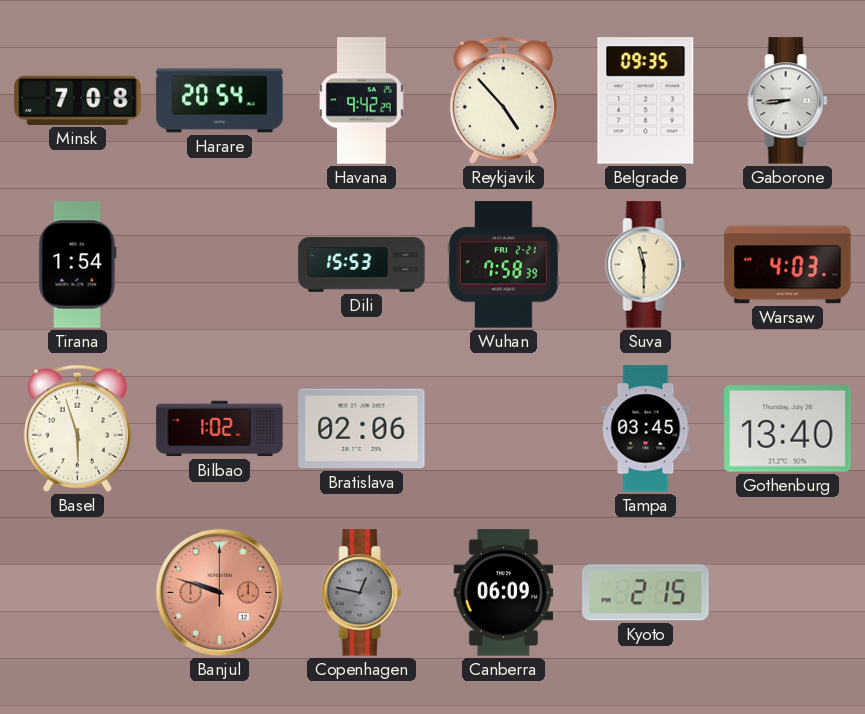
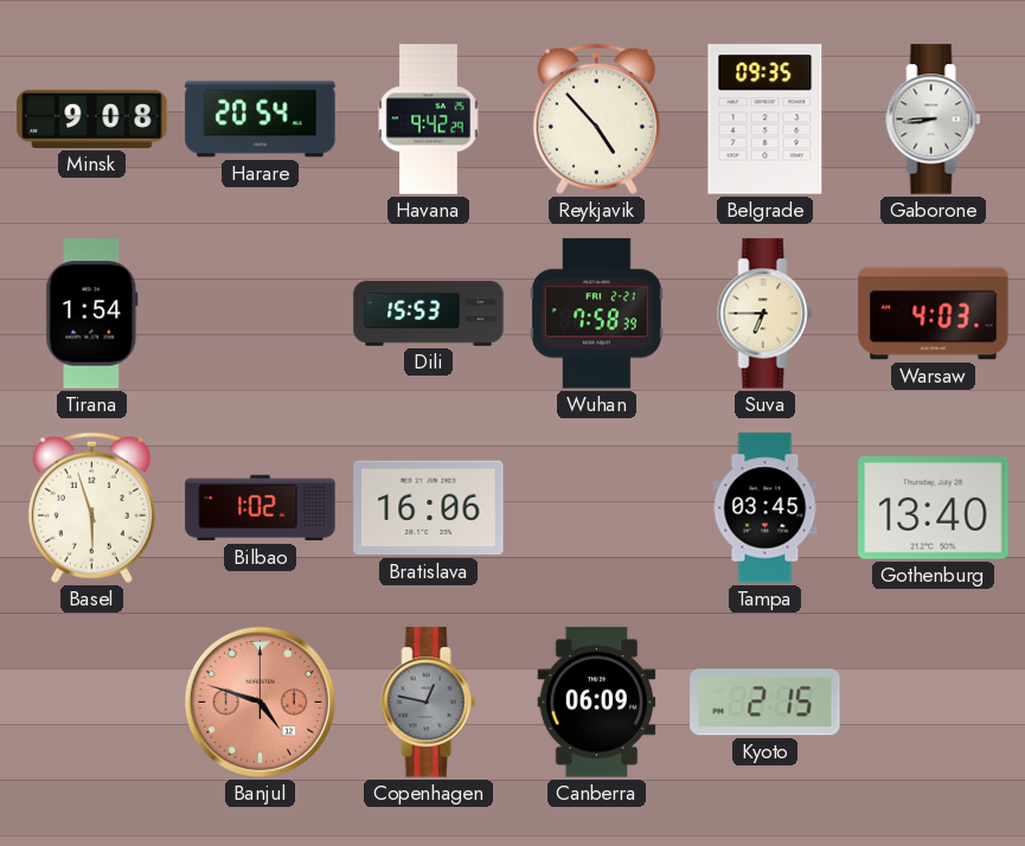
Minsk: 7:08 -> 9:08 (92, 118)
Suva: 11:30 -> 6:45 (765, 314)
Bratislava: 02:06 -> 16:06 (429, 508)
Banjul: 9:48 -> 4:48 (260, 701)
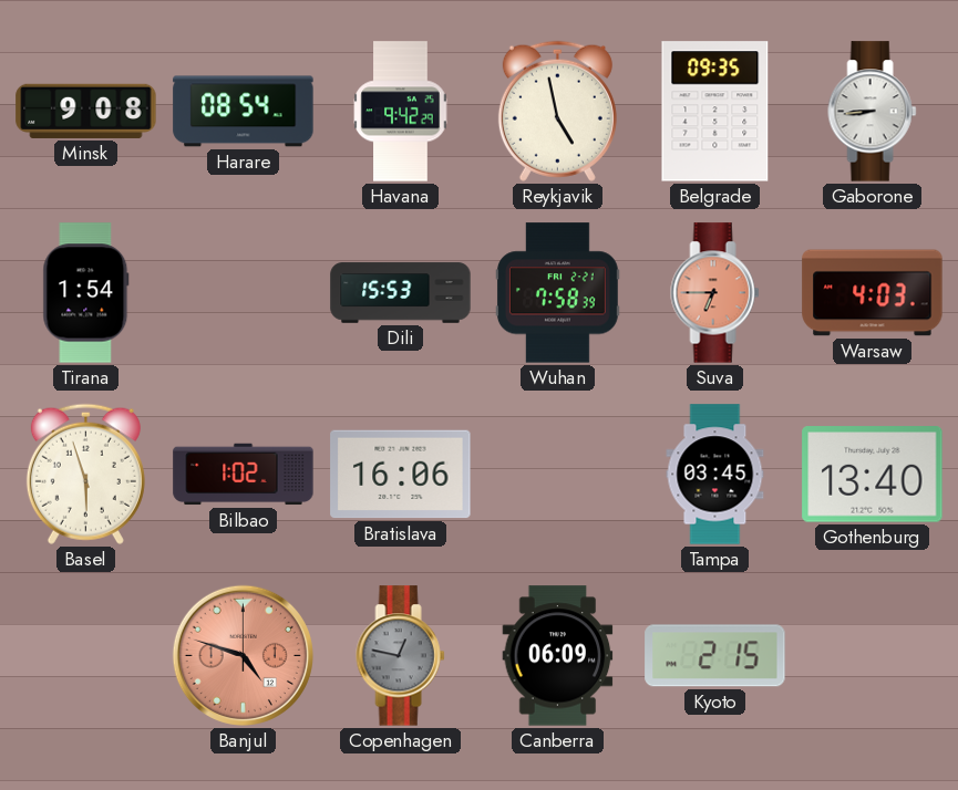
Harare: 20:54 -> 08:54 (244, 112)
Reykjavik: 4:53 -> 4:58 (557, 111)
Suva dial: cream -> salmon (715, 293)
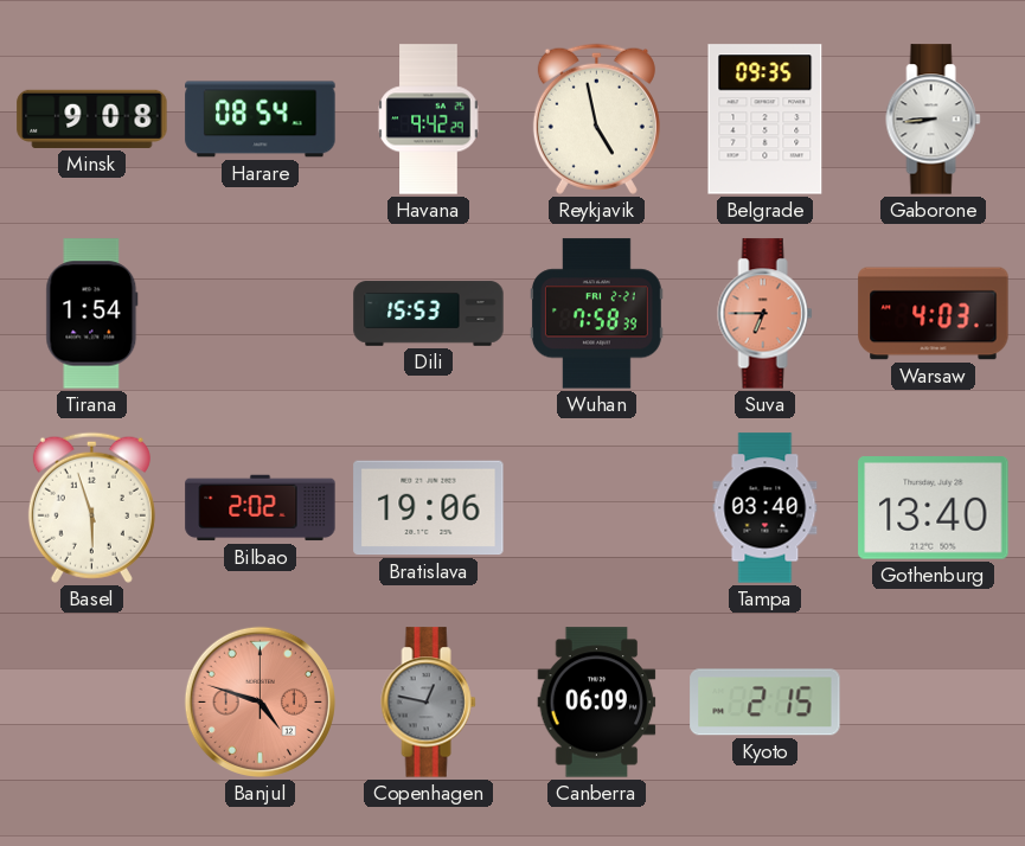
Bilbao: 1:02 -> 2:02 (261, 508)
Bratislava: 16:06 -> 19:06 (429, 508)
Tampa: 03:45 -> 03:40 (765, 508)
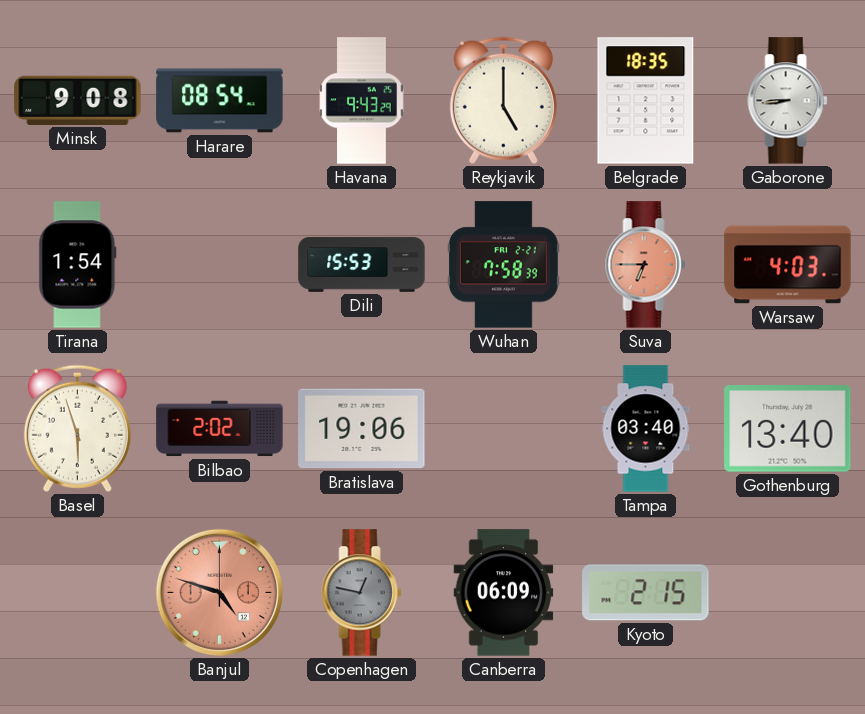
Havana: 9:42 -> 9:43 (362, 101)
Reykjavik: 4:58 -> 5:00 (503, 100)
Belgrade: 09:35 -> 18:35 (646, 101)
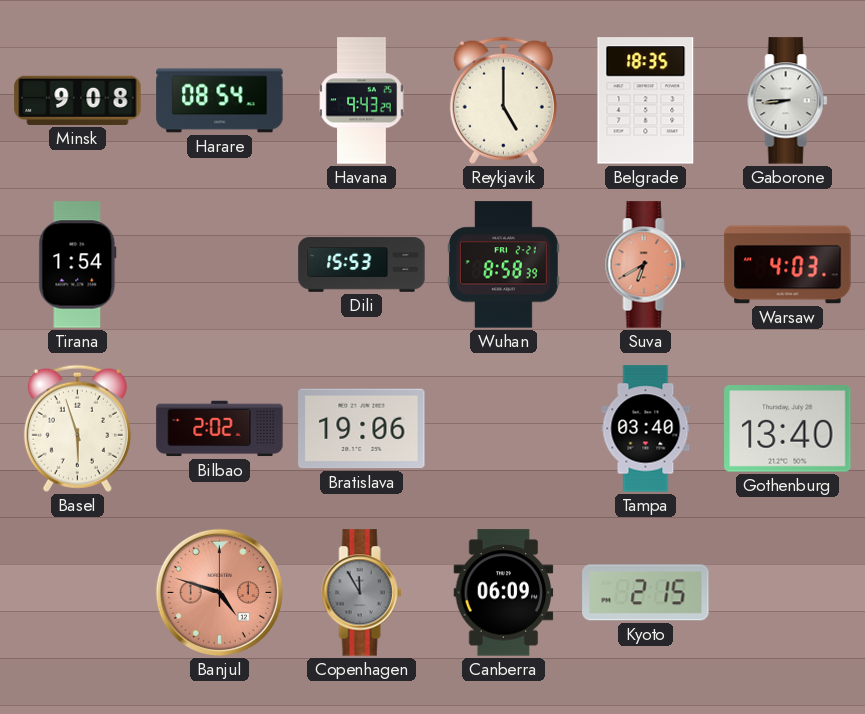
Wuhan: 7:58 -> 8:58 (503, 265)
Suva: 6:45 -> 6:40 (646, 265)
Copenhagen: 12:47 -> 11:55 (362, 593)
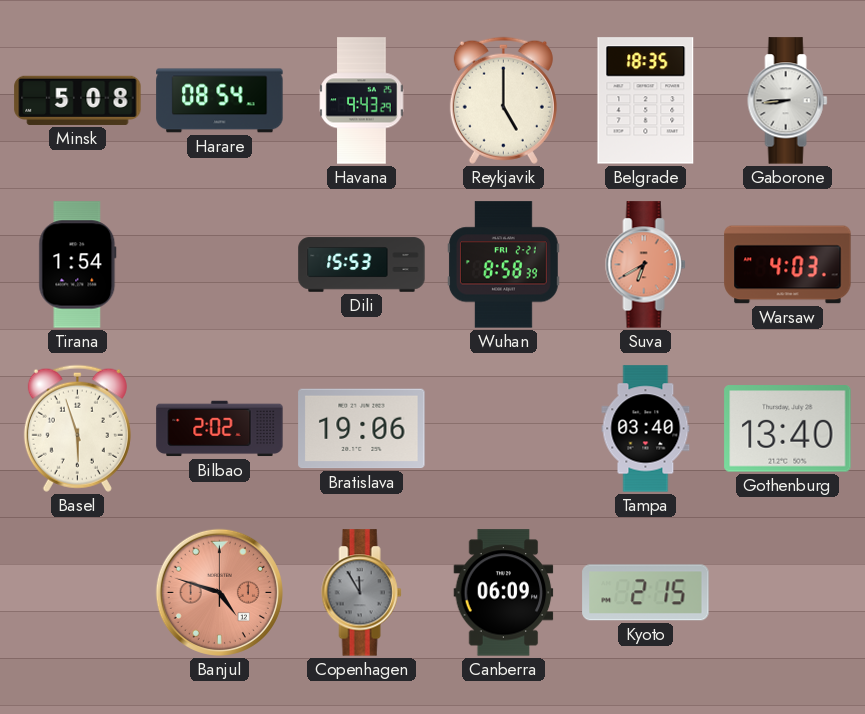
Minsk: 9:08 -> 5:08 (78, 100)
